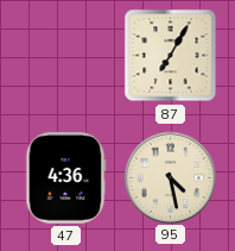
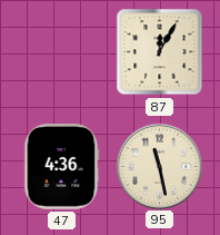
87: 7:05 -> 12:05 (160, 52)
95: 4:28 -> 11:28 (159, 166)
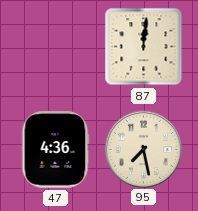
87: 12:05 -> 12:01 (144, 47)
95: 11:28 -> 7:28 (143, 149)
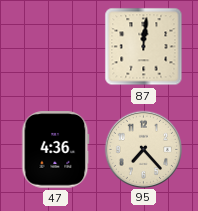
95: 7:28 -> 7:23 (143, 149)
